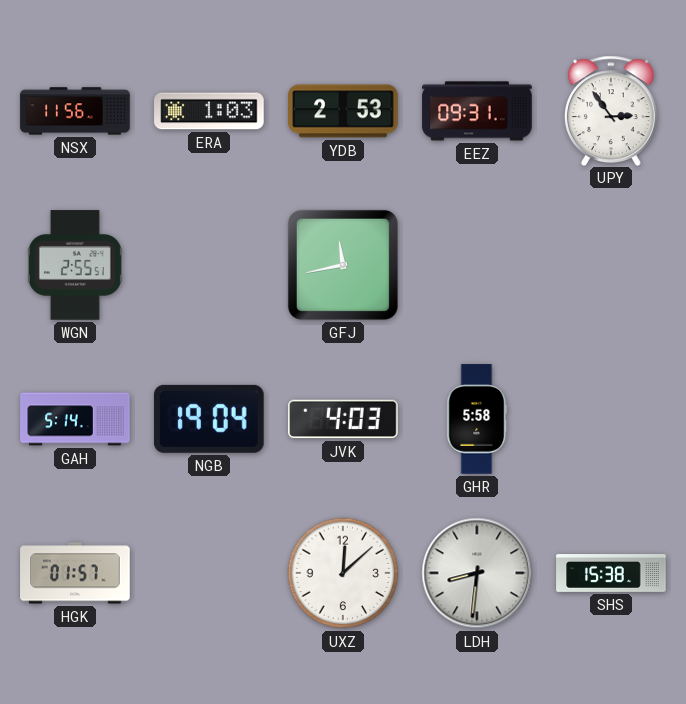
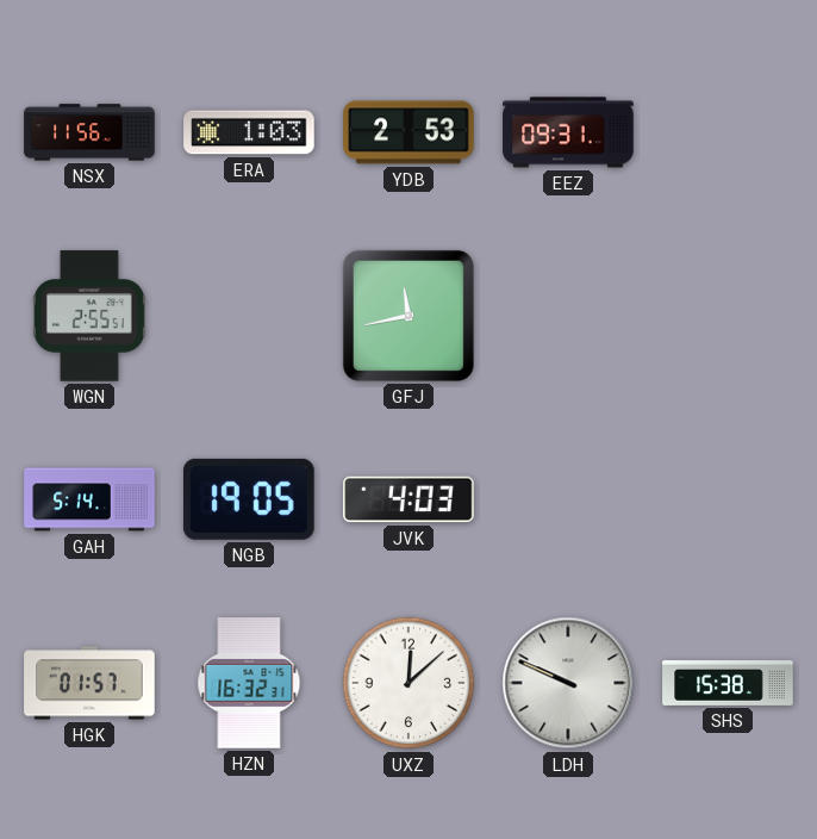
UPY: 2:54 -> none (611, 110)
NGB: 19:04 -> 19:05 (249, 499)
GHR: 5:58 -> none (477, 419)
HZN: none -> 16:32 (249, 683)
LDH: 8:31 -> 9:49 (568, 683)
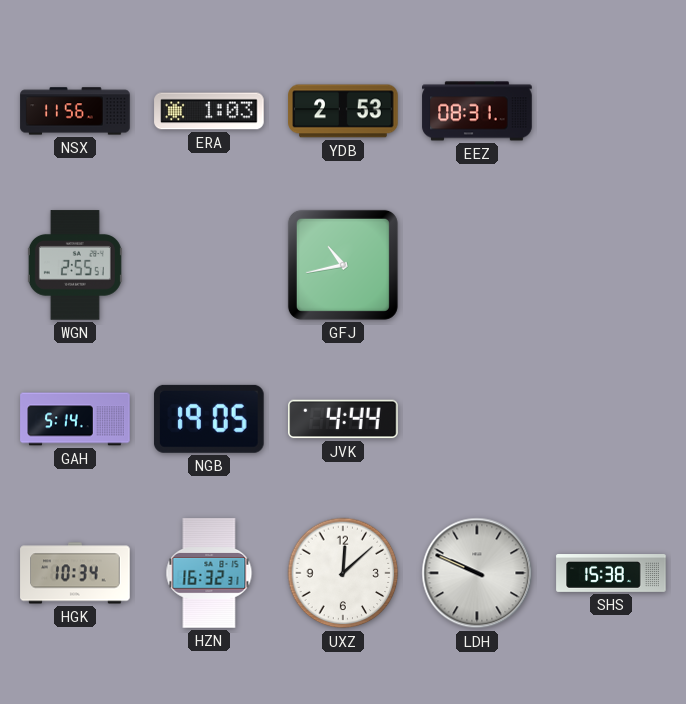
EEZ: 09:31 -> 08:31 (477, 111)
GFJ: 11:43 -> 10:43 (343, 265)
JVK: 4:03 -> 4:44 (343, 419)
HGK: 01:57 -> 10:34 (75, 573)
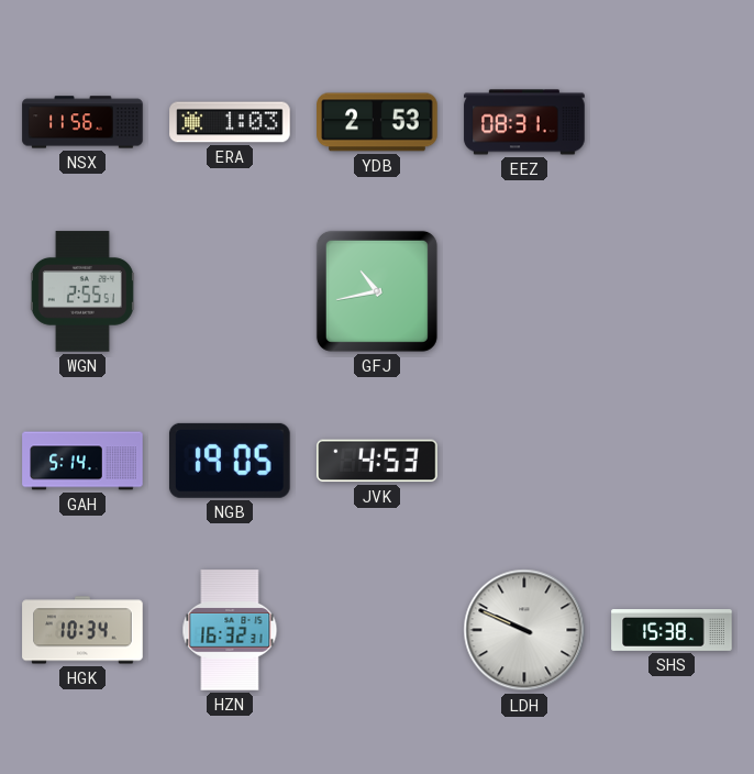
JVK: 4:44 -> 4:53 (377, 461)
UXZ: 12:08 -> none (343, 573)
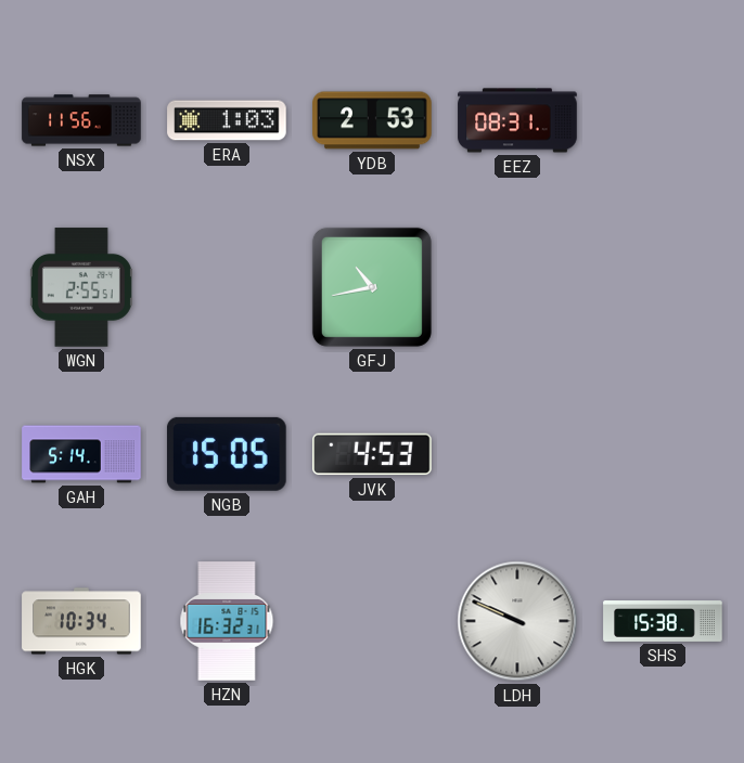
NGB: 19:05 -> 15:05 (227, 454)
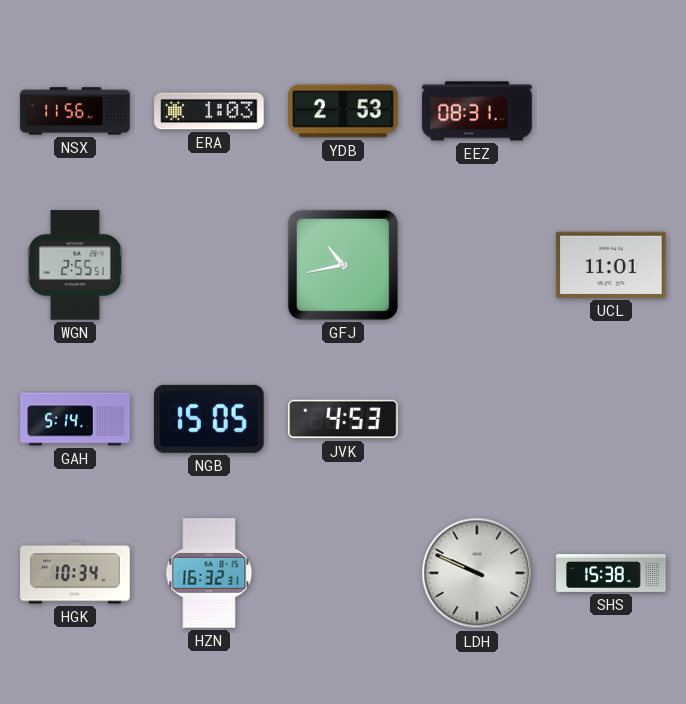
UCL: none -> 11:01 (611, 265)
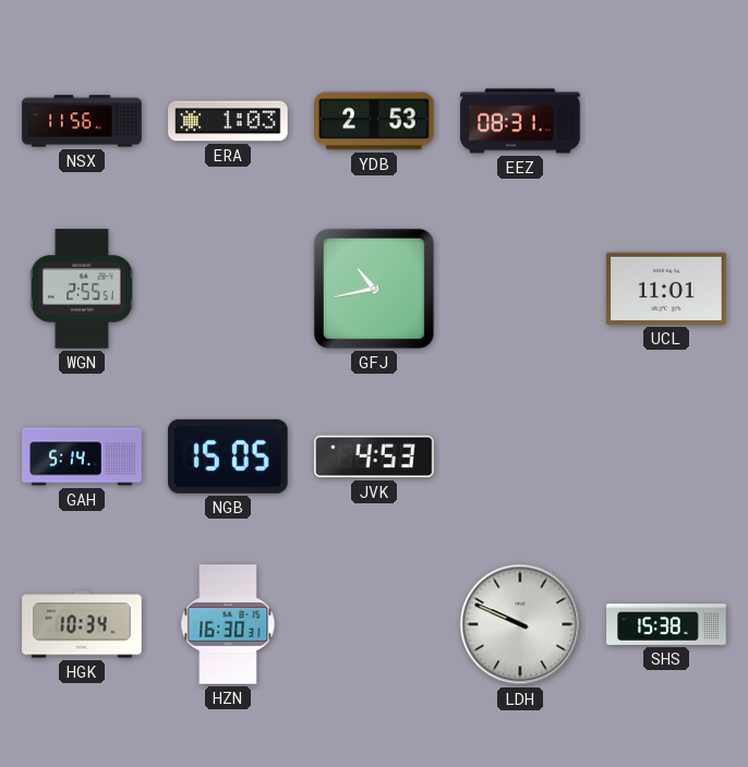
HZN: 16:32 -> 16:30 (228, 624)
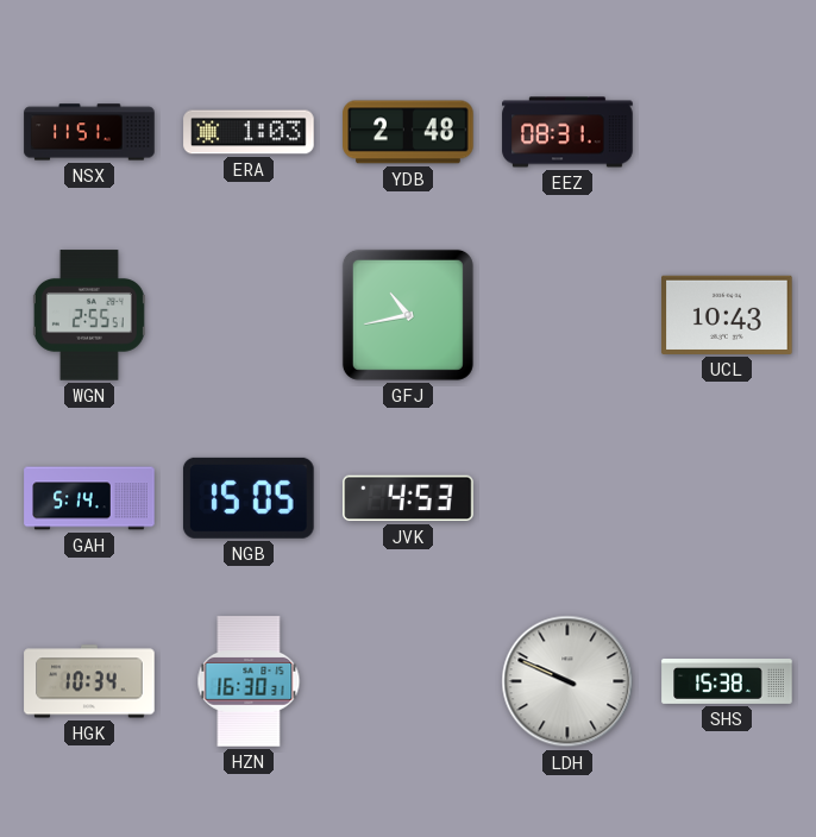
NSX: 11:56 -> 11:51 (89, 132)
YDB: 2:53 -> 2:48 (408, 132)
UCL: 11:01 -> 10:43 (727, 315)
